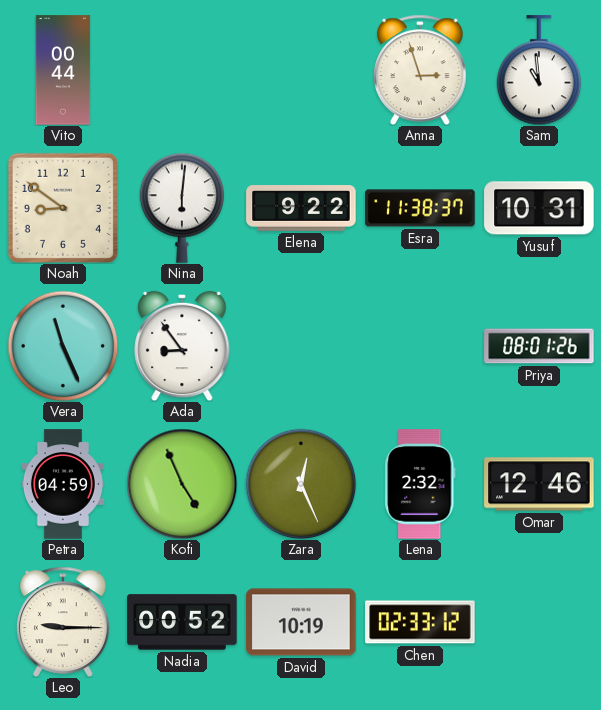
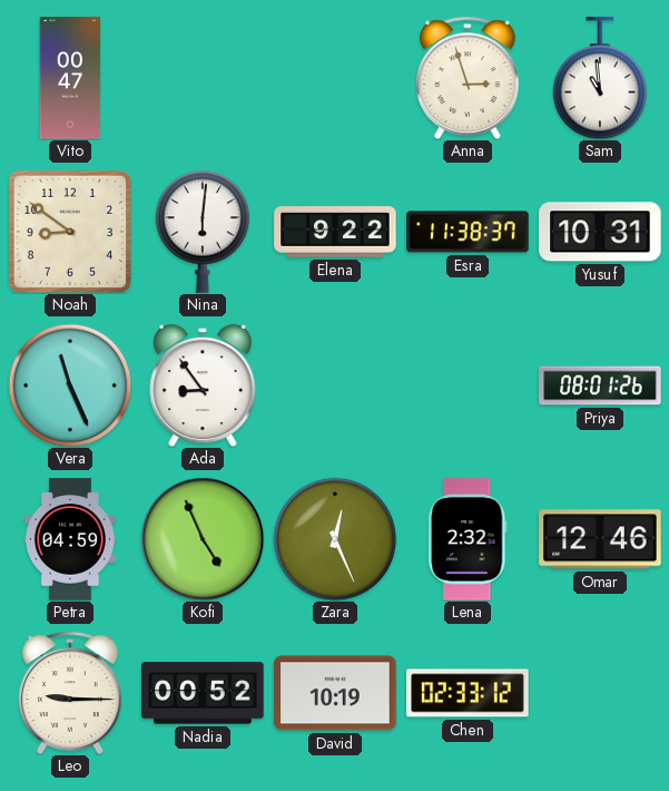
Vito: 00:44 -> 00:47 (70, 78)
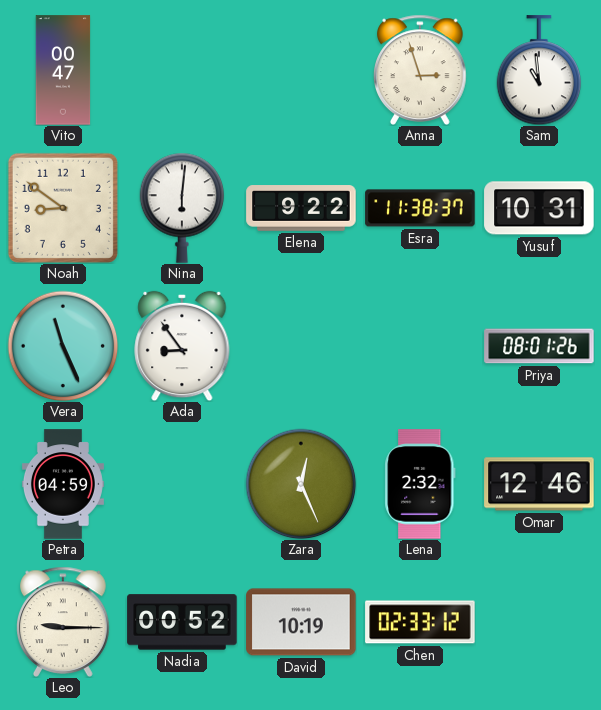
Kofi: 4:56 -> none (203, 539)
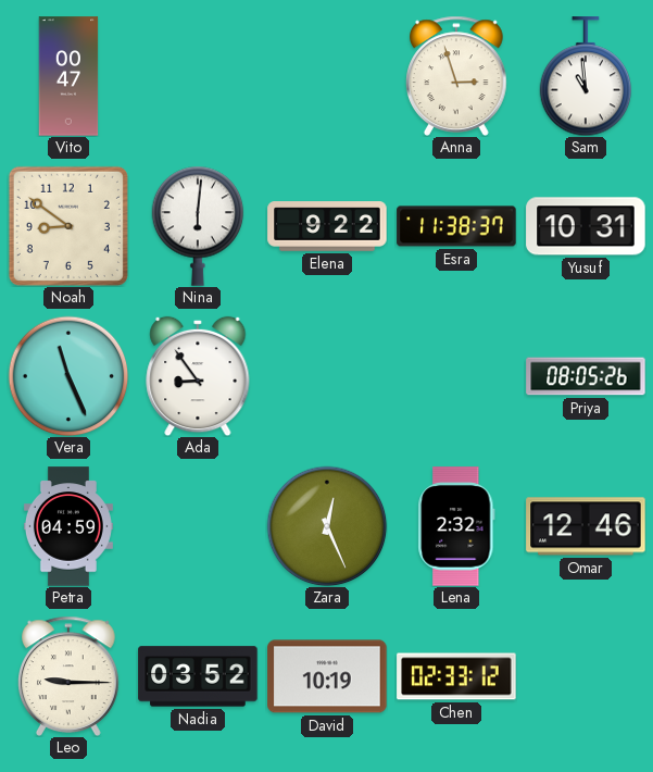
Priya: 08:01 -> 08:05 (586, 376)
Nadia: 00:52 -> 03:52 (198, 676)
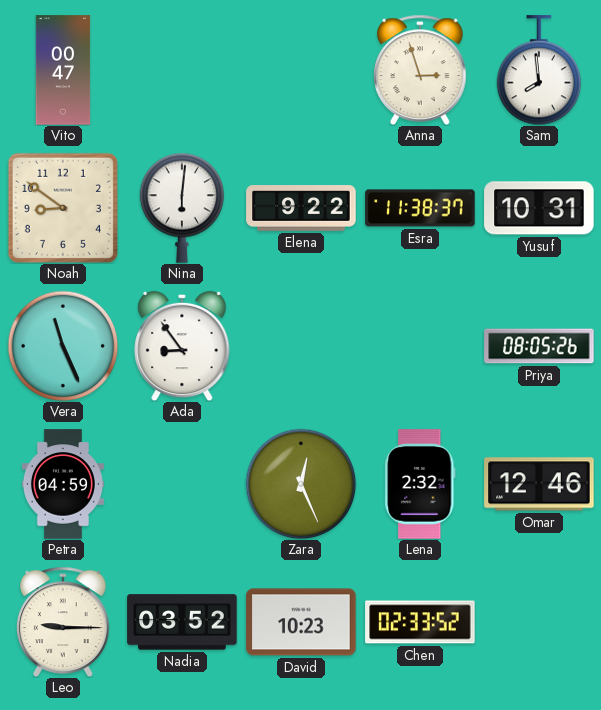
Sam: 10:59 -> 7:59 (539, 70)
David: 10:19 -> 10:23 (301, 622)
Chen: 02:33:12 -> 02:33:52 (420, 622)
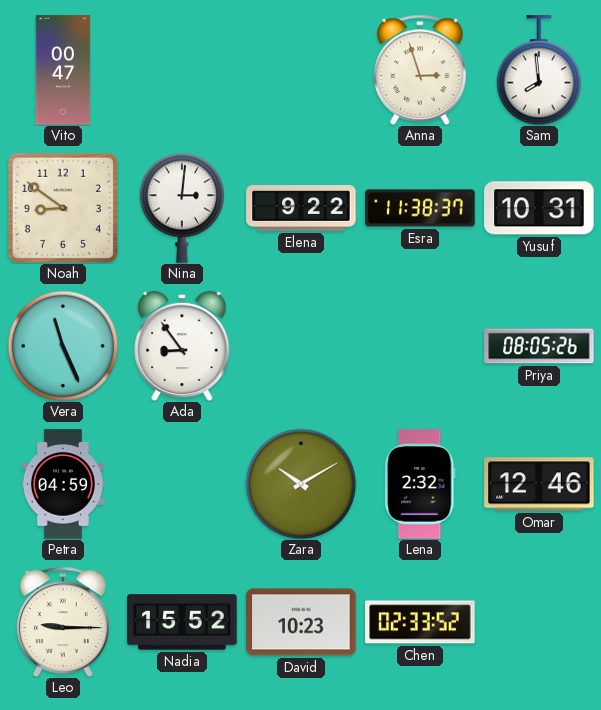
Nina: 6:01 -> 3:01 (182, 208)
Zara: 12:26 -> 10:10 (301, 484)
Nadia: 03:52 -> 15:52 (182, 622)
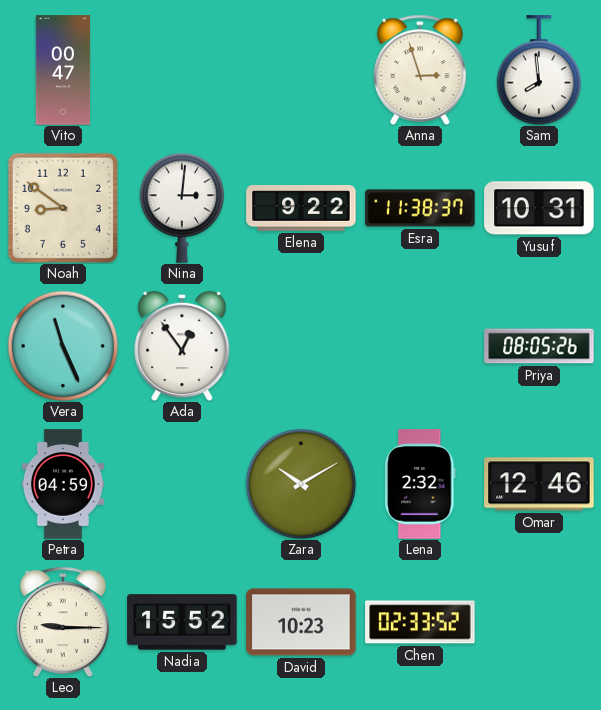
Ada: 8:54 -> 12:54 (182, 346)
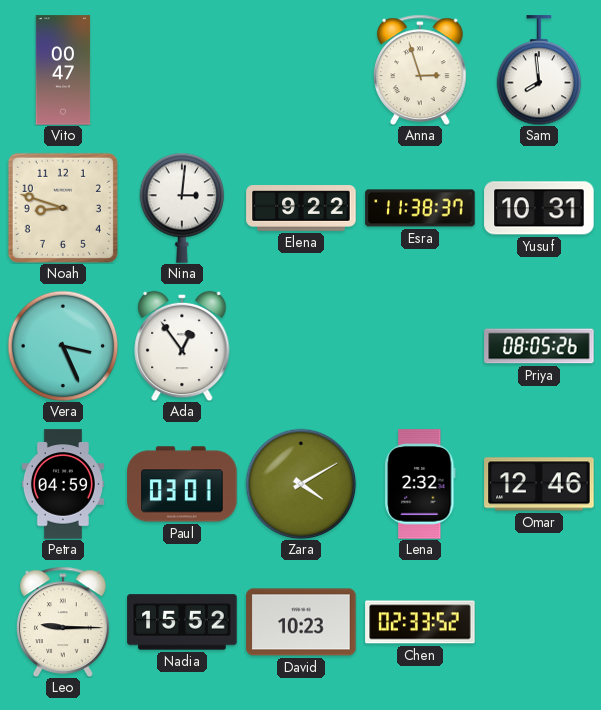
Noah: 8:51 -> 8:48 (63, 208)
Vera: 11:26 -> 3:26 (63, 346)
Paul: none -> 03:01 (182, 484)
Zara: 10:10 -> 4:10 (301, 484)
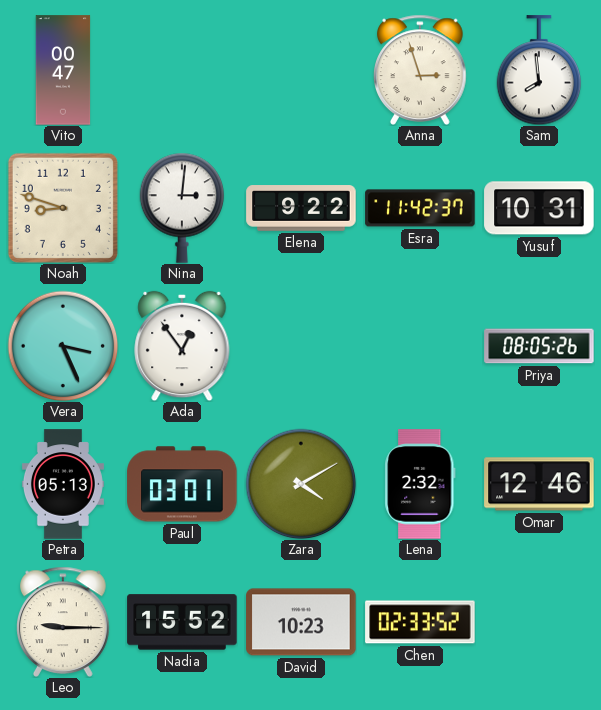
Esra: 11:38 -> 11:42 (420, 208)
Petra: 04:59 -> 05:13 (63, 484)
